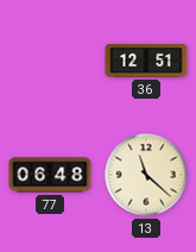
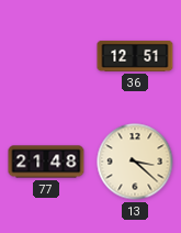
77: 06:48 -> 21:48 (46, 162)
13: 11:22 -> 3:22 (135, 162)
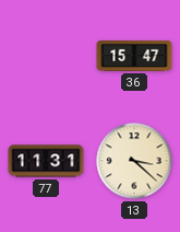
36: 12:51 -> 15:47 (134, 56)
77: 21:48 -> 11:31 (46, 161)
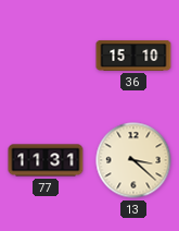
36: 15:47 -> 15:10 (133, 56)
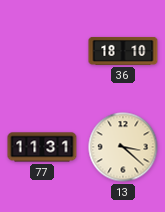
36: 15:10 -> 18:10 (123, 51)
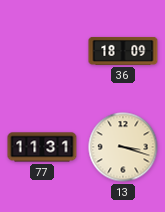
36: 18:10 -> 18:09 (123, 51)
13: 3:22 -> 3:18 (123, 147)
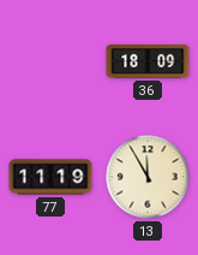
77: 11:31 -> 11:19 (50, 177)
13: 3:18 -> 11:55 (148, 177)
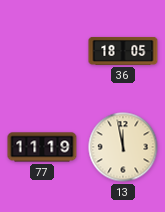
36: 18:09 -> 18:05 (123, 51)
13: 11:55 -> 11:58 (123, 147)
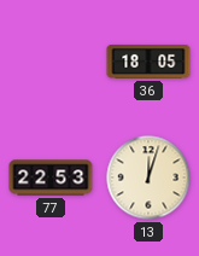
77: 11:19 -> 22:53 (51, 178)
13: 11:58 -> 12:03 (148, 178)
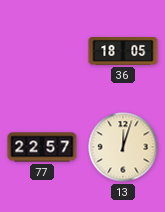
77: 22:53 -> 22:57 (42, 147)
